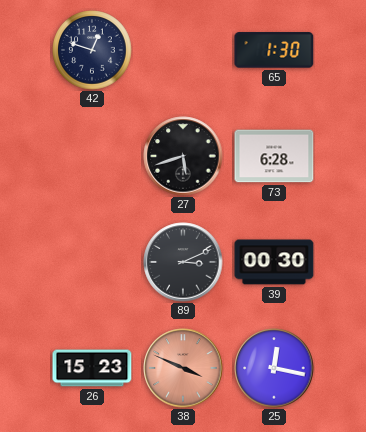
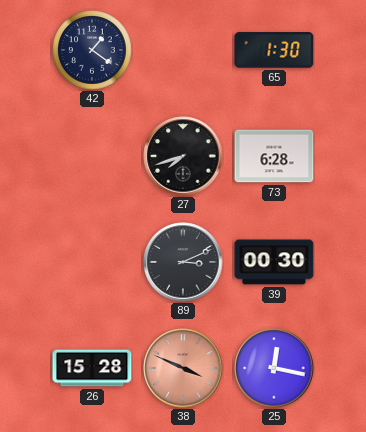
42: 12:48 -> 1:21 (92, 50)
27: 5:42 -> 7:42 (183, 156)
26: 15:23 -> 15:28 (92, 368)
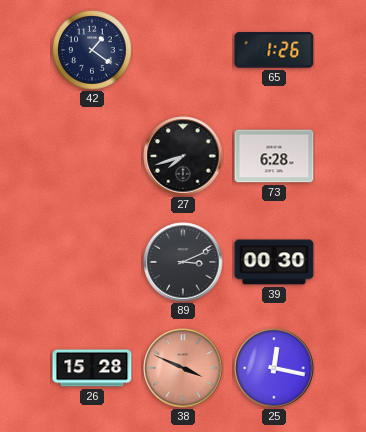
65: 1:30 -> 1:26 (274, 50)
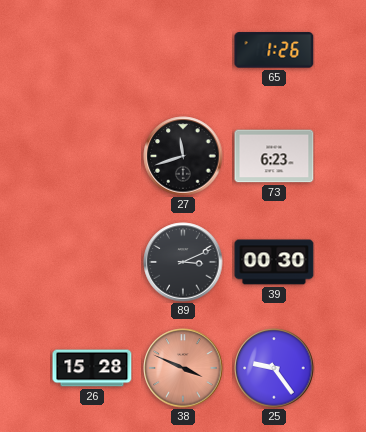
42: 1:21 -> none (92, 50)
27: 7:42 -> 11:42 (183, 156)
73: 6:28 -> 6:23 (274, 156)
25: 12:17 -> 9:24 (274, 368)
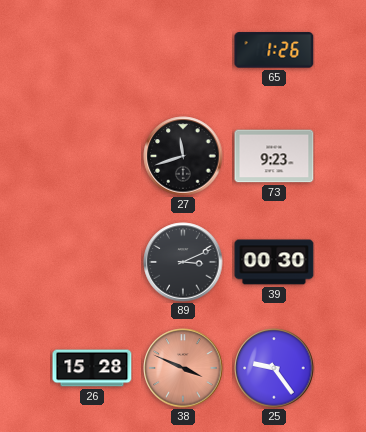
73: 6:23 -> 9:23 (274, 156)
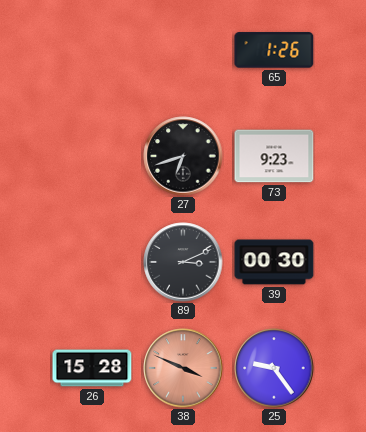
27: 11:42 -> 6:42 (183, 156)
